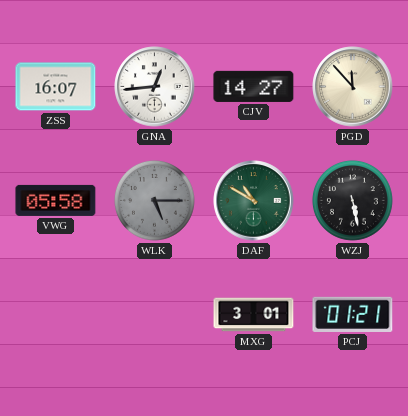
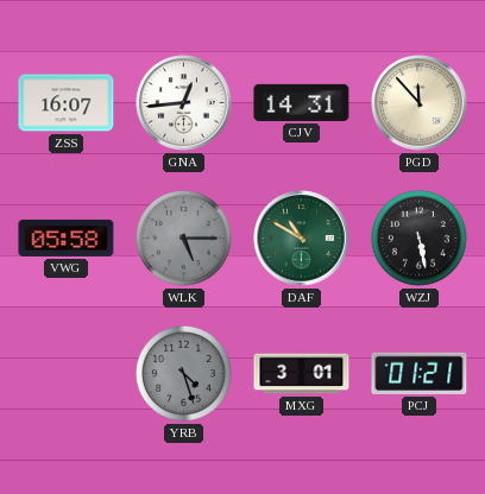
CJV: 14:27 -> 14:31 (302, 102)
YRB: none -> 4:27 (184, 373)
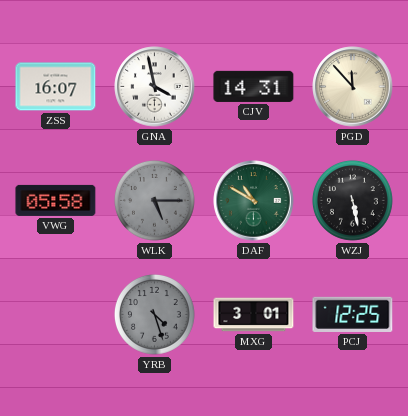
GNA: 12:44 -> 3:58 (155, 87)
PCJ: 01:21 -> 12:25 (353, 314)
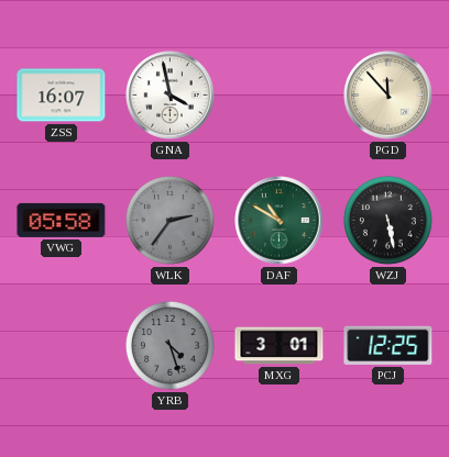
CJV: 14:31 -> none (254, 86)
WLK: 5:15 -> 2:36 (171, 220)
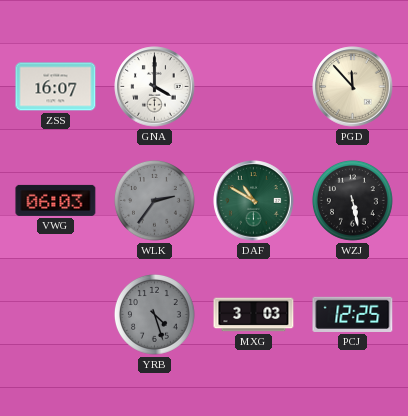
GNA: 3:58 -> 4:00 (155, 87)
VWG: 05:58 -> 06:03 (56, 200)
MXG: 3:01 -> 3:03 (254, 315)
